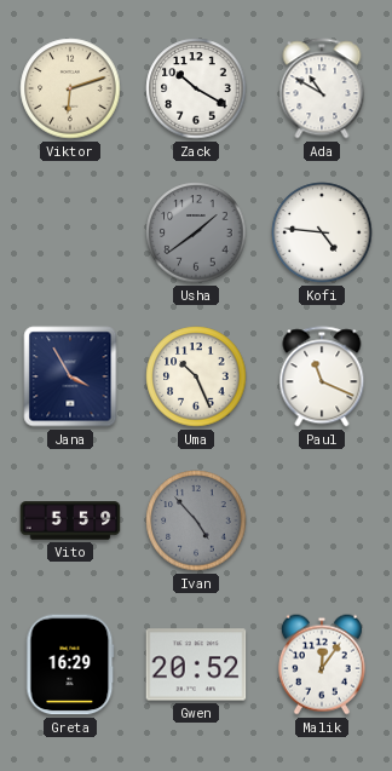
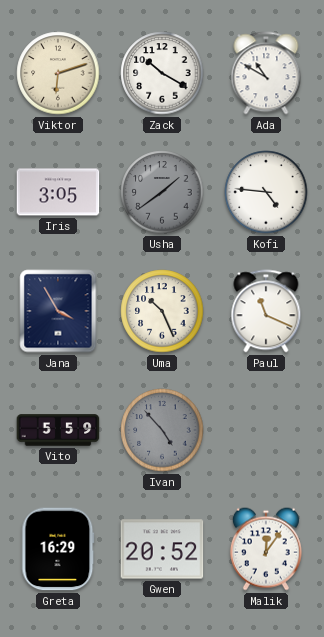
Iris: none -> 3:05 (58, 192)
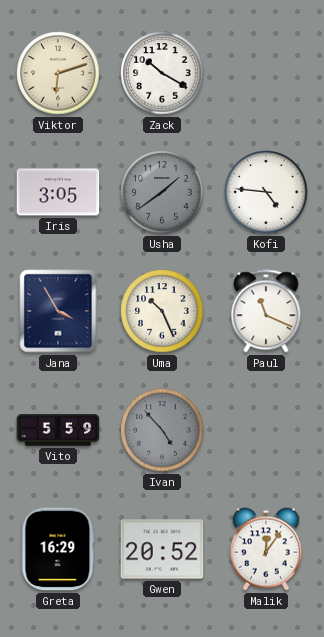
Ada: 10:50 -> none (266, 73)
